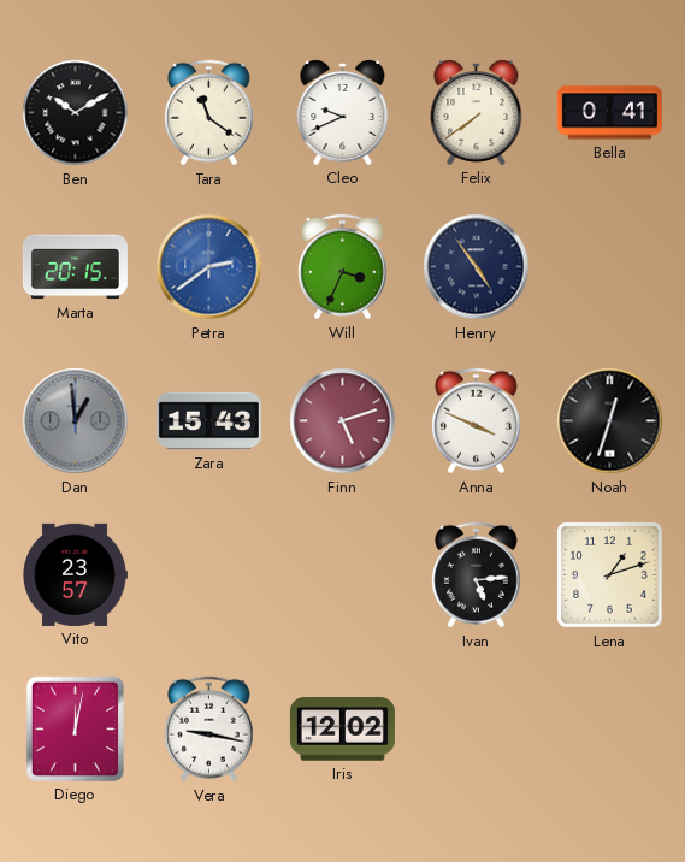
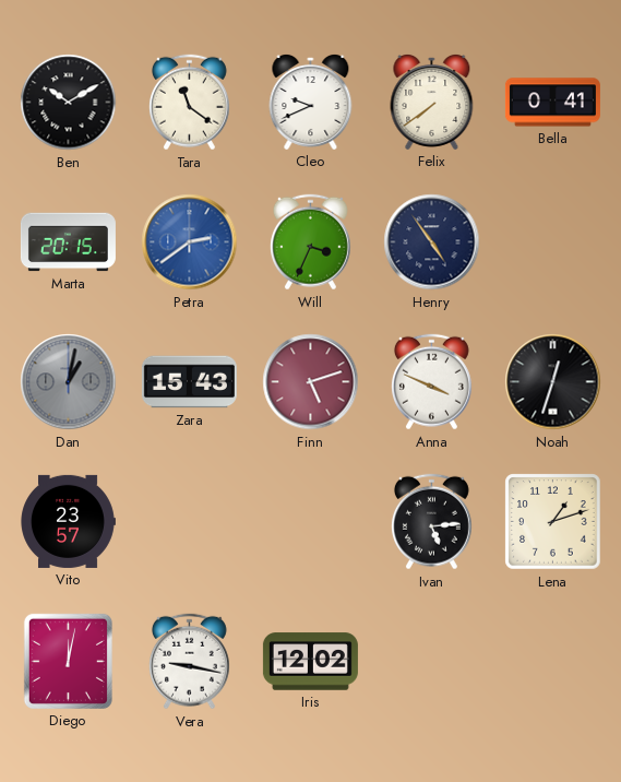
Dan: 12:59 -> 1:02 (69, 382)
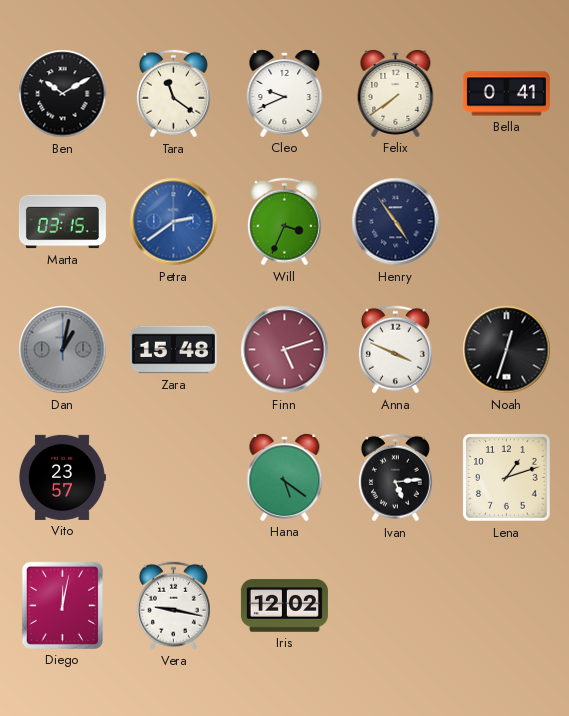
Marta: 20:15 -> 03:15 (62, 222)
Zara: 15:43 -> 15:48 (173, 350)
Hana: none -> 5:21 (285, 477)
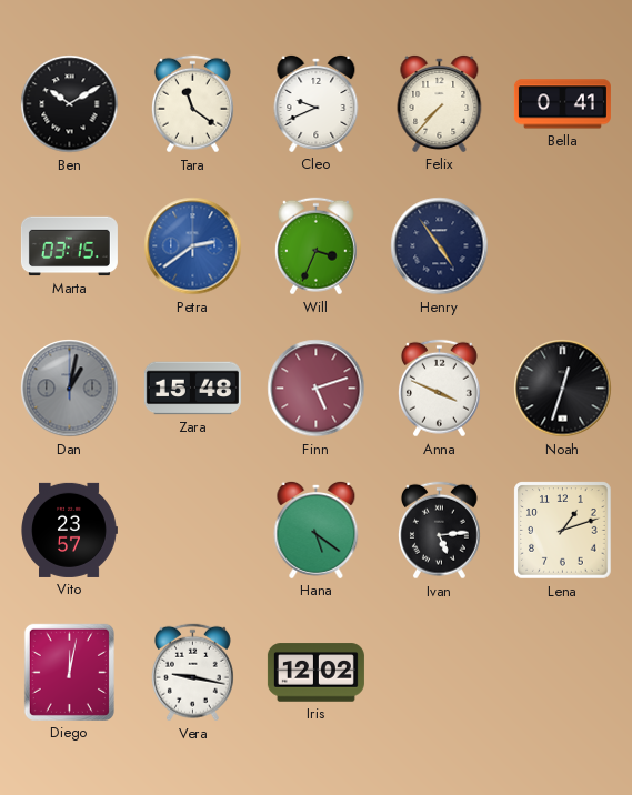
Felix: 7:39 -> 7:37 (440, 103)
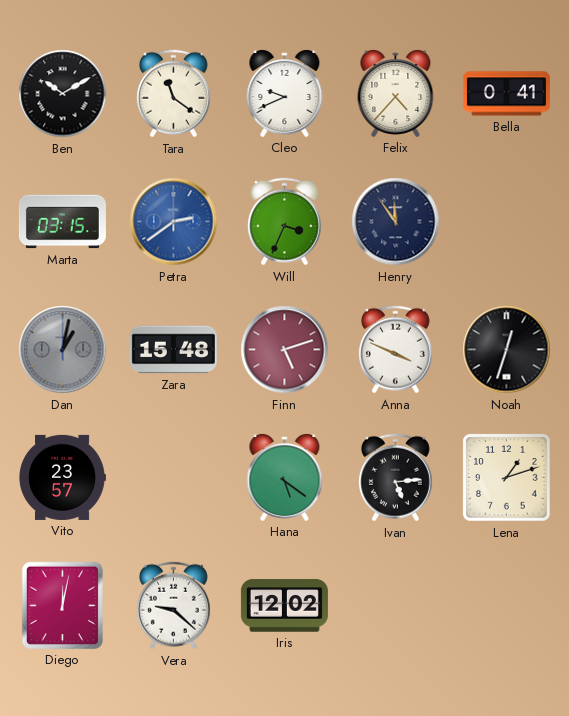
Felix: 7:37 -> 4:37 (396, 93)
Henry: 4:54 -> 11:54 (396, 222)
Vera: 9:17 -> 9:22 (173, 606)
